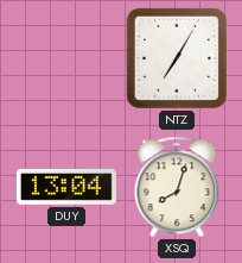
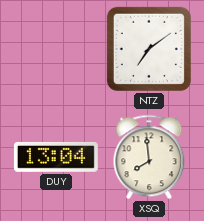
NTZ: 7:05 -> 7:09 (149, 49)
XSQ: 8:03 -> 7:59 (149, 157)
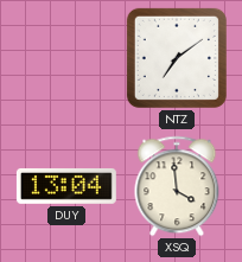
XSQ: 7:59 -> 3:59 (177, 186)
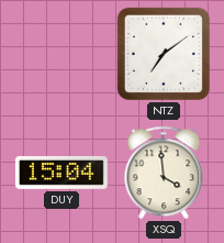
DUY: 13:04 -> 15:04 (61, 173)
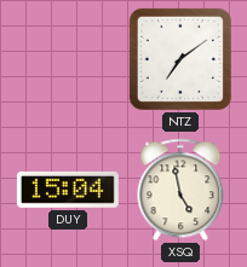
XSQ: 3:59 -> 4:58 (180, 190)
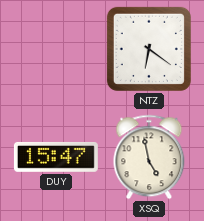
NTZ: 7:09 -> 6:21 (149, 49)
DUY: 15:04 -> 15:47 (56, 157)
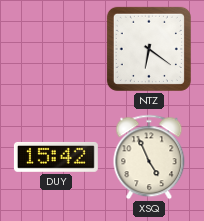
DUY: 15:47 -> 15:42 (56, 157)
XSQ: 4:58 -> 4:56 (149, 157)
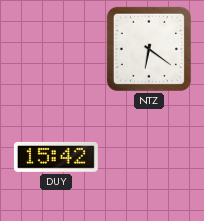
XSQ: 4:56 -> none (149, 157)
